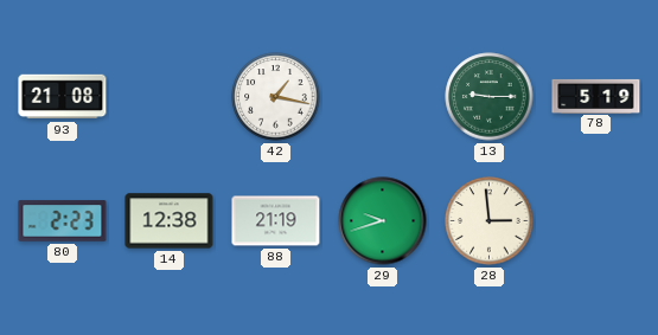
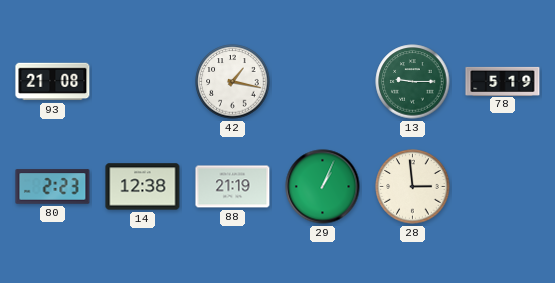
29: 9:42 -> 1:04 (323, 187)
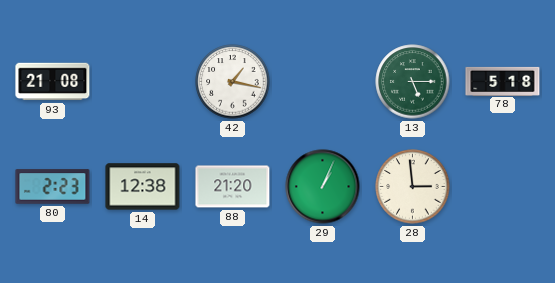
13: 9:15 -> 5:15 (413, 82)
78: 5:19 -> 5:18 (503, 81)
88: 21:19 -> 21:20 (233, 187)
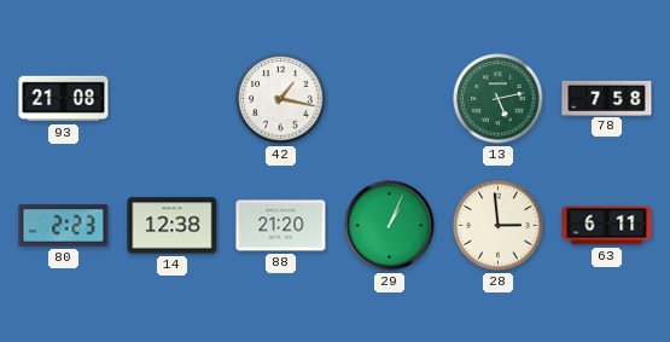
13: 5:15 -> 5:13 (499, 99)
78: 5:18 -> 7:58 (607, 98)
63: none -> 6:11 (607, 226)
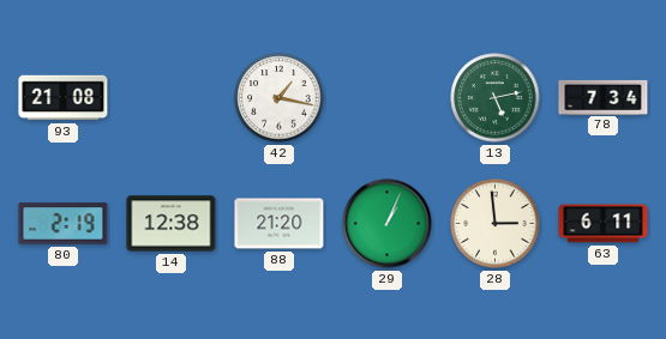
78: 7:58 -> 7:34 (604, 97)
80: 2:23 -> 2:19 (64, 224)
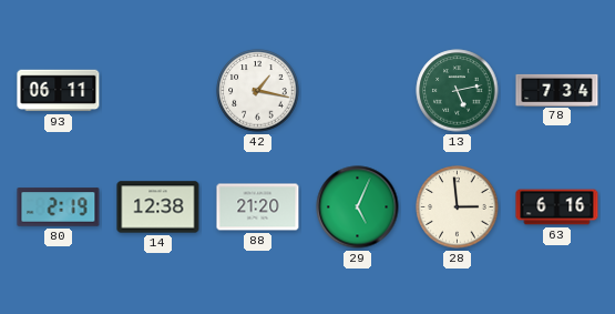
93: 21:08 -> 06:11 (59, 91)
29: 1:04 -> 5:04 (358, 207)
63: 6:11 -> 6:16 (557, 207)
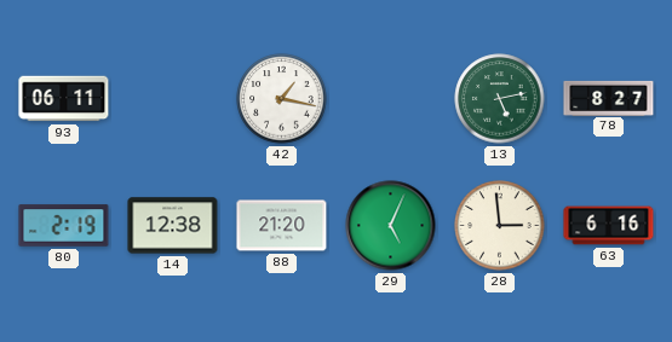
78: 7:34 -> 8:27 (609, 98)
